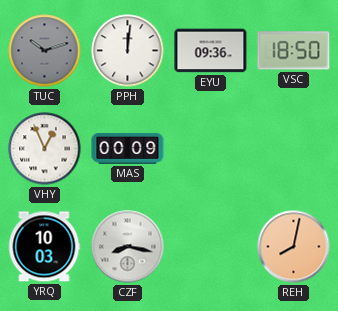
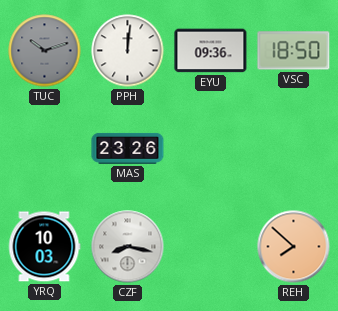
VHY: 12:56 -> none (45, 149)
MAS: 00:09 -> 23:26 (128, 148)
REH: 8:02 -> 7:52 (294, 247)
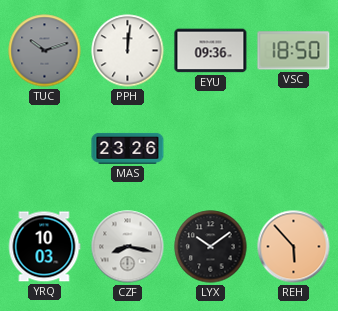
LYX: none -> 10:09 (211, 247)
REH: 7:52 -> 5:53 (294, 247)
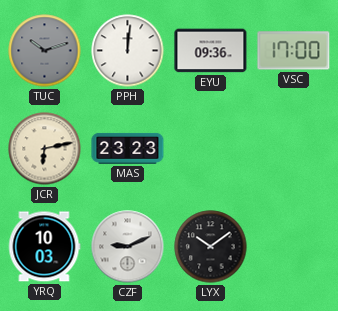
VSC: 18:50 -> 17:00 (294, 51)
JCR: none -> 6:13 (45, 149)
MAS: 23:26 -> 23:23 (128, 148)
CZF: 8:17 -> 9:11 (128, 247)
REH: 5:53 -> none (294, 247)
